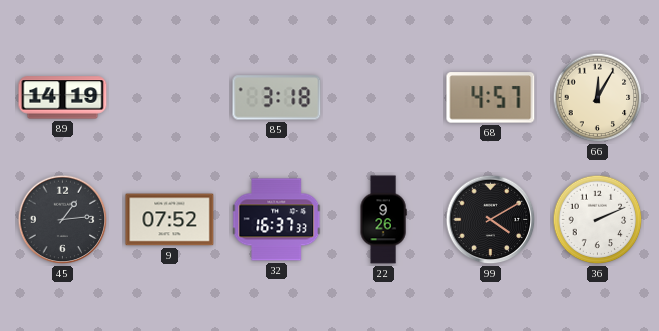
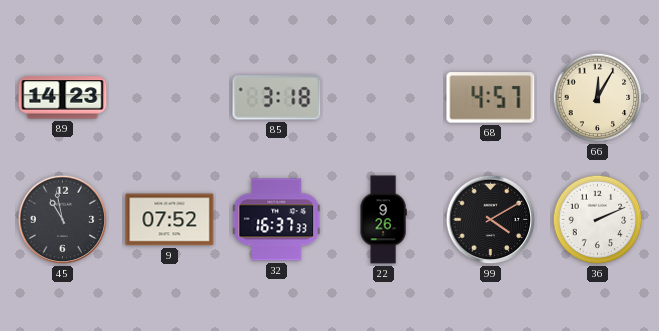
89: 14:19 -> 14:23 (63, 98)
45: 1:14 -> 10:58 (63, 220)
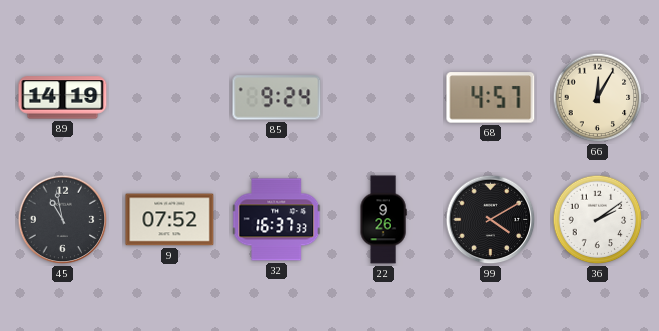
89: 14:23 -> 14:19 (63, 98)
85: 3:18 -> 9:24 (277, 98)
36: 2:11 -> 2:09 (598, 220)
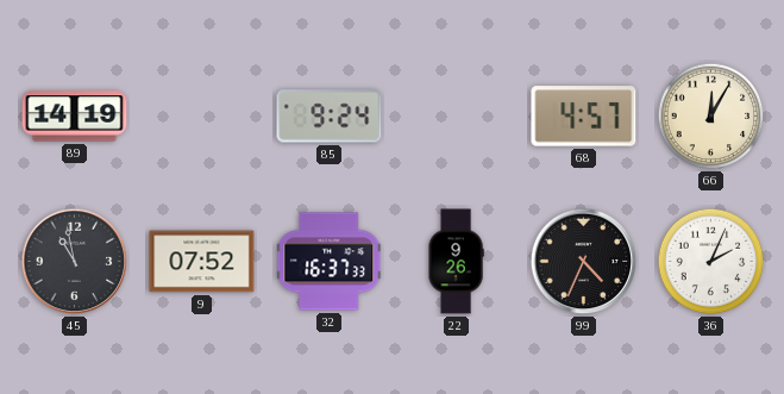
99: 4:10 -> 4:34 (584, 262)
36: 2:09 -> 2:04 (711, 262)
